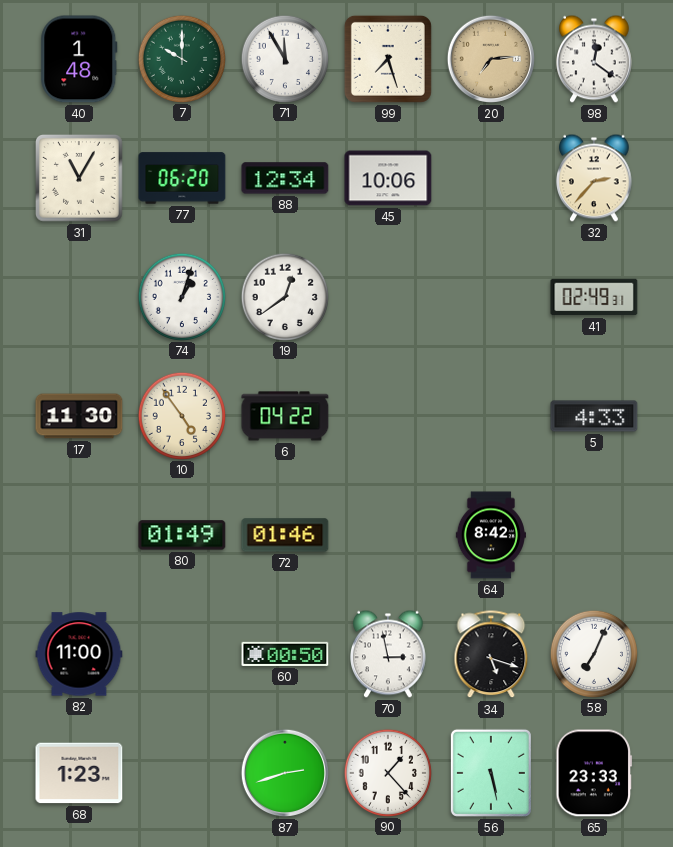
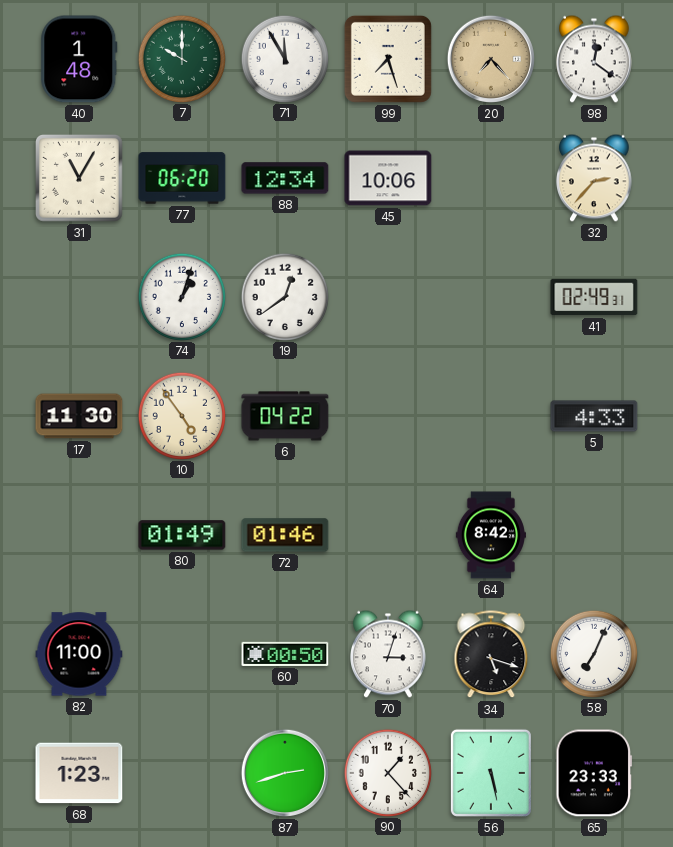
20: 7:14 -> 7:23 (491, 59)
70: 2:58 -> 3:03 (389, 654)
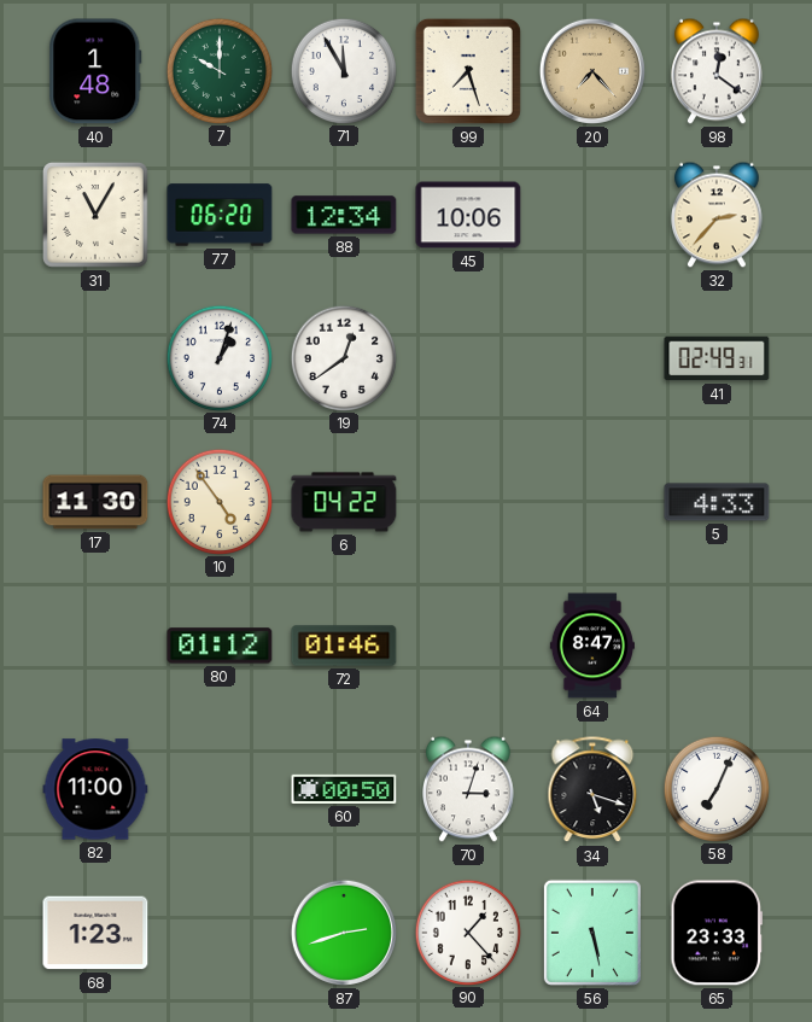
80: 01:49 -> 01:12 (220, 646)
64: 8:42 -> 8:47 (592, 646)
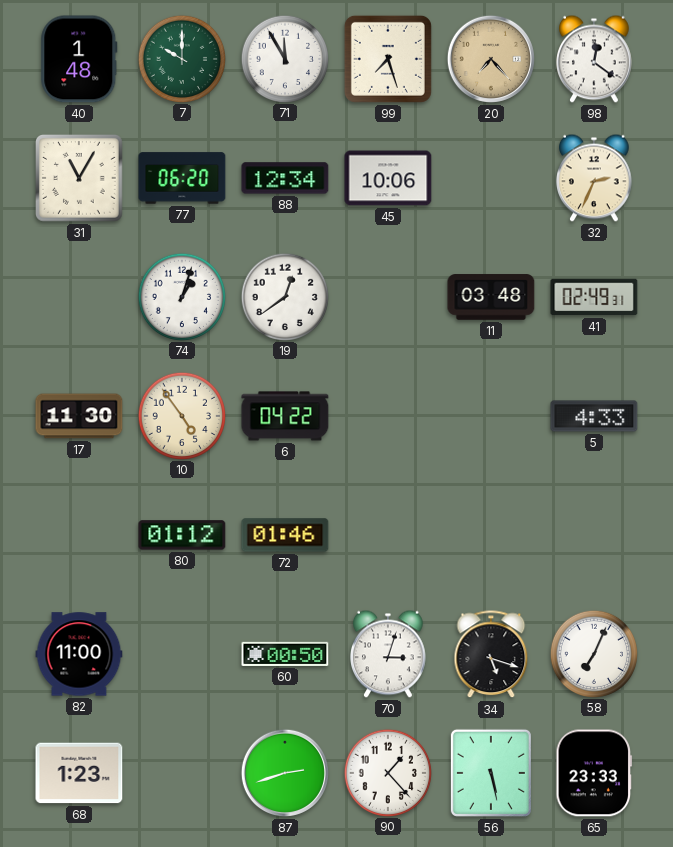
32: 2:37 -> 2:34 (595, 178)
11: none -> 03:48 (491, 297)
64: 8:47 -> none (592, 646)
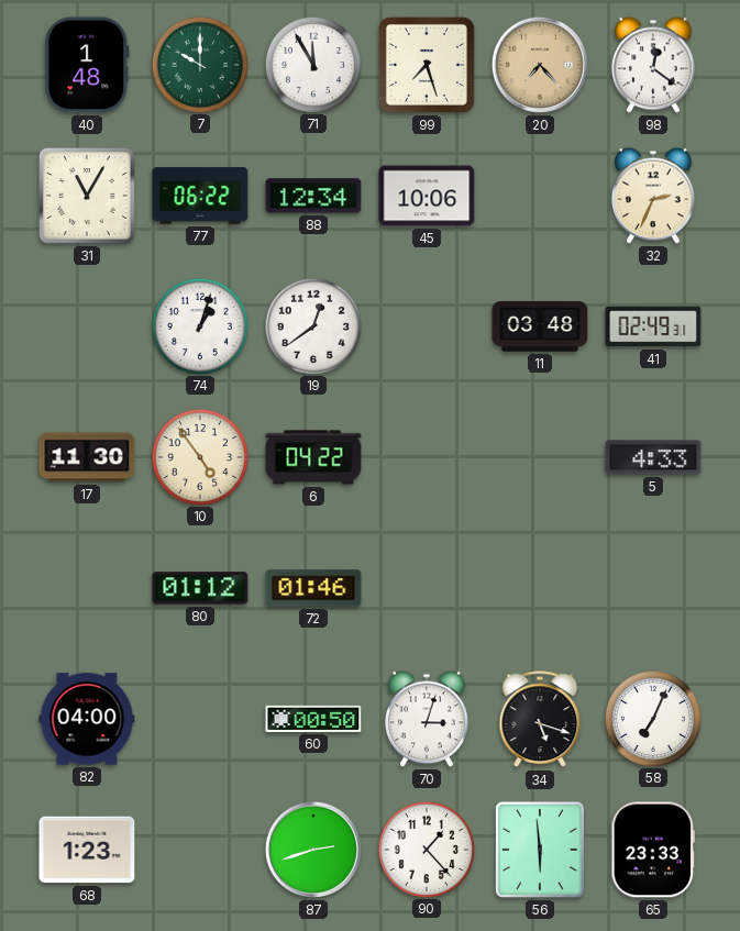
77: 06:20 -> 06:22 (200, 196)
82: 11:00 -> 04:00 (87, 719)
56: 5:28 -> 5:59 (540, 850)
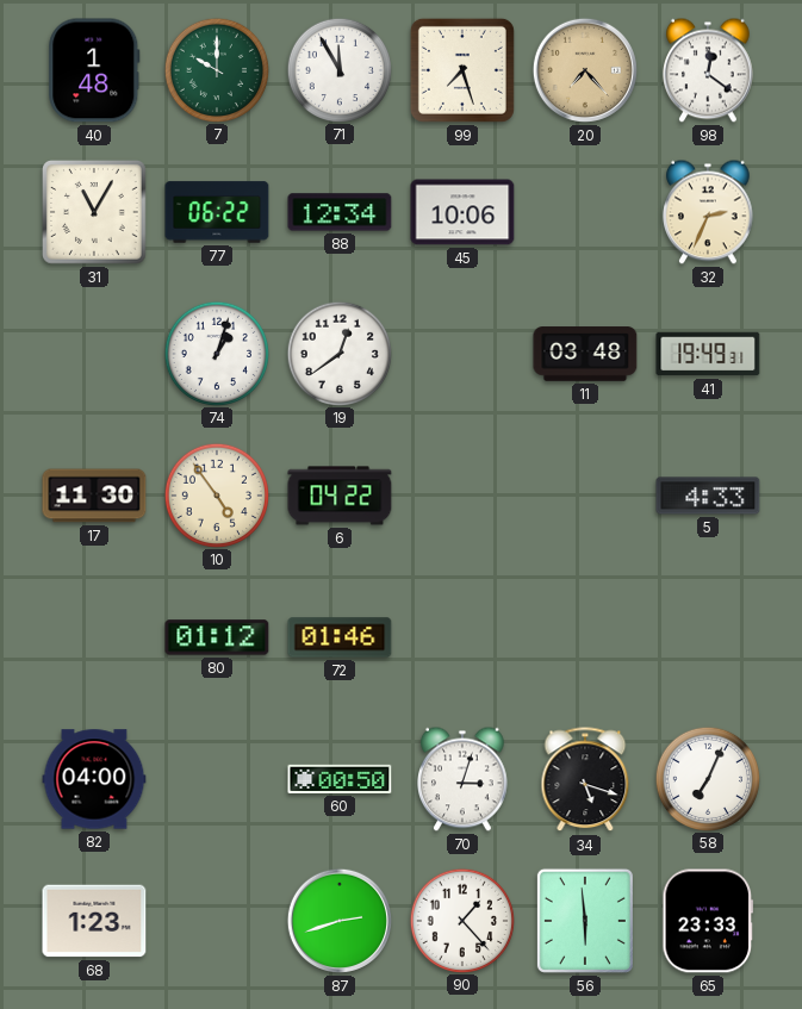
41: 02:49 -> 19:49 (708, 354)
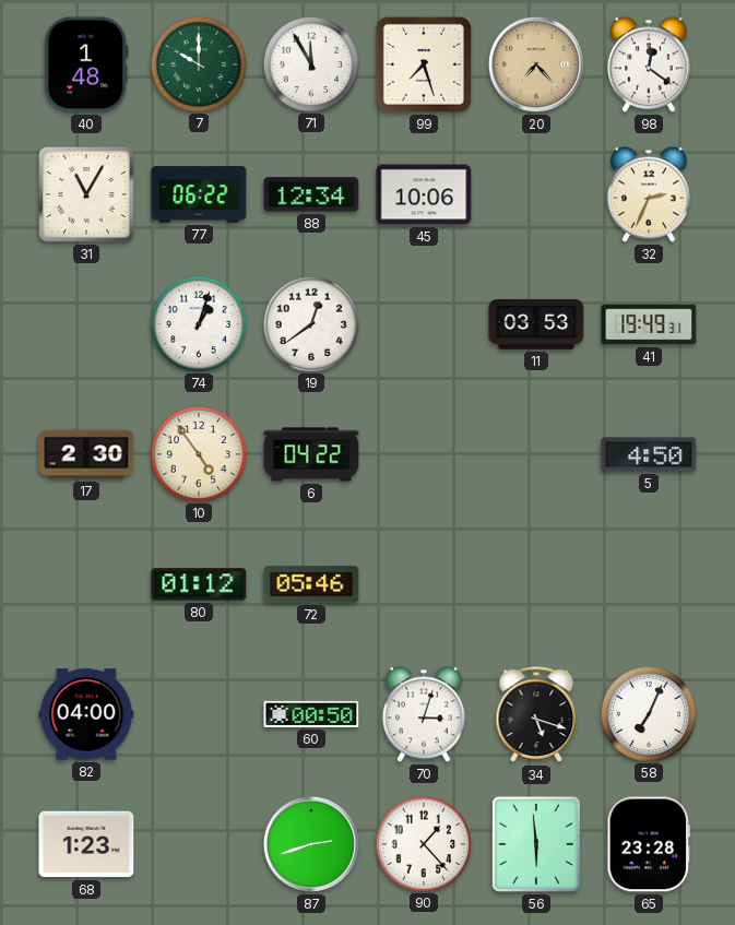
11: 03:48 -> 03:53 (536, 324)
17: 11:30 -> 2:30 (86, 454)
5: 4:33 -> 4:50 (649, 454)
72: 01:46 -> 05:46 (311, 584)
65: 23:33 -> 23:28 (649, 844)
